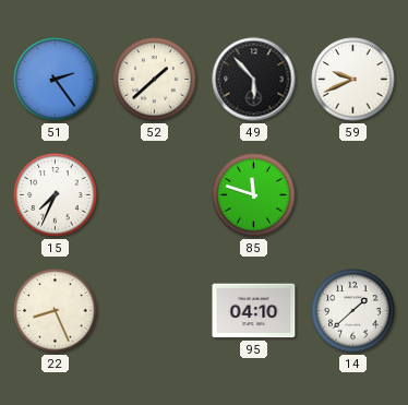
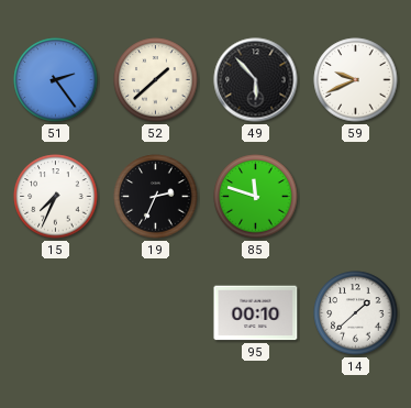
19: none -> 2:34 (156, 197)
22: 8:26 -> none (56, 311)
95: 04:10 -> 00:10 (256, 313)
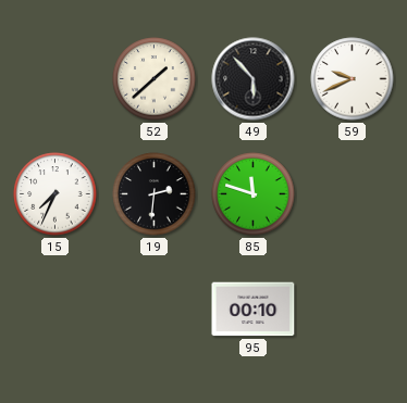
51: 2:24 -> none (56, 80)
19: 2:34 -> 2:31 (155, 194)
14: 1:38 -> none (356, 313)
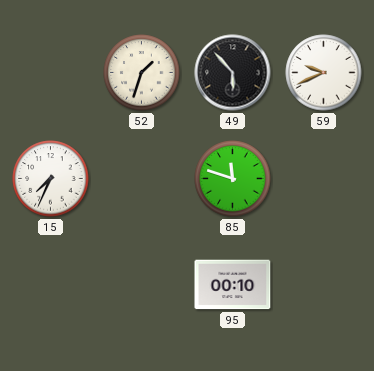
52: 1:38 -> 1:33 (142, 73)
19: 2:31 -> none (155, 194)
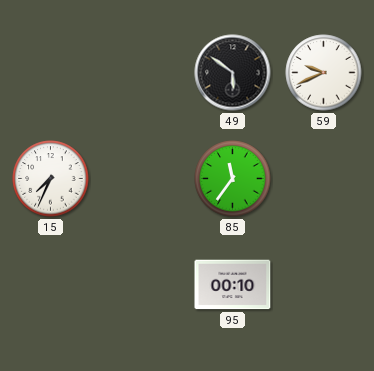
52: 1:33 -> none (142, 73)
49: 5:53 -> 5:51 (233, 73)
85: 11:48 -> 11:36 (233, 179)
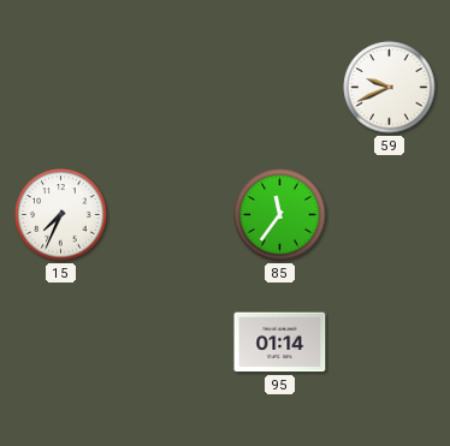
49: 5:51 -> none (233, 73)
95: 00:10 -> 01:14 (280, 343)
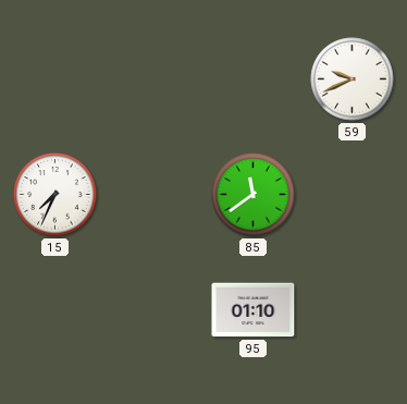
85: 11:36 -> 11:39 (254, 195)
95: 01:14 -> 01:10 (254, 310)
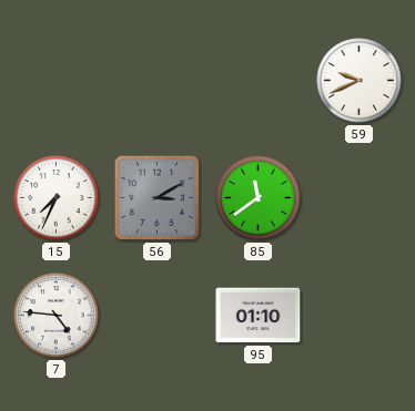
56: none -> 3:10 (156, 197)
7: none -> 4:46 (57, 316)
